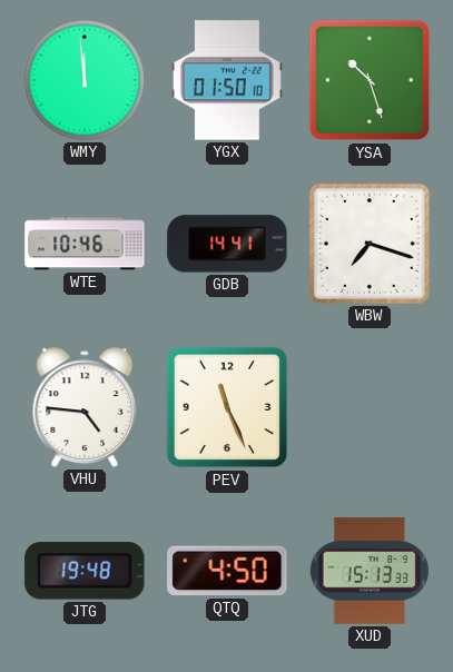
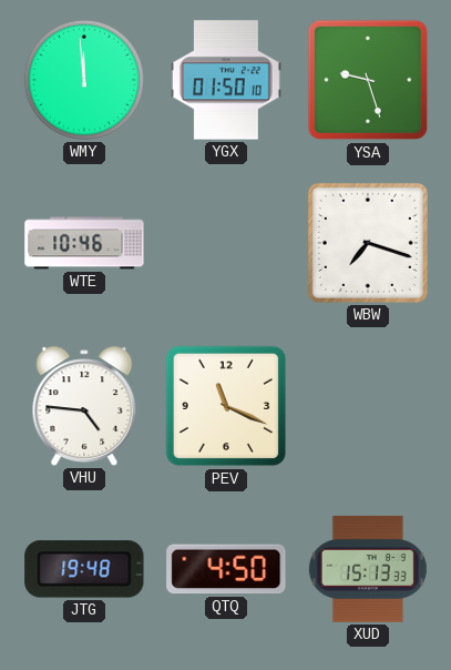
YSA: 10:27 -> 9:27 (368, 80)
GDB: 14:41 -> none (227, 244)
PEV: 11:26 -> 11:19 (226, 406)
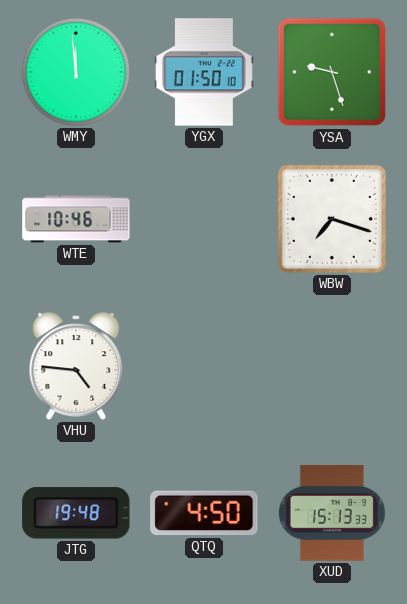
PEV: 11:19 -> none (226, 406)
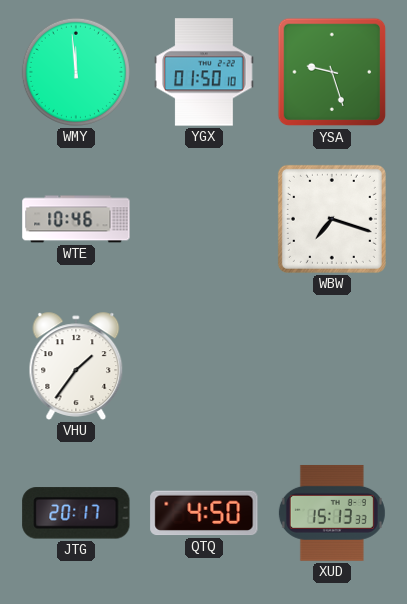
VHU: 4:46 -> 1:36 (76, 366)
JTG: 19:48 -> 20:17 (76, 513)
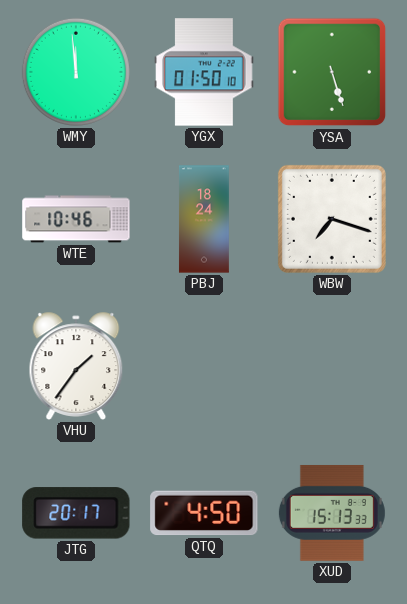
YSA: 9:27 -> 5:27 (332, 72)
PBJ: none -> 18:24 (204, 219)
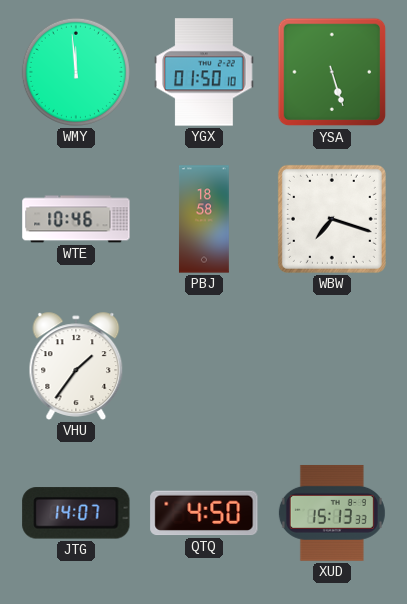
PBJ: 18:24 -> 18:58 (204, 219)
JTG: 20:17 -> 14:07 (76, 513)
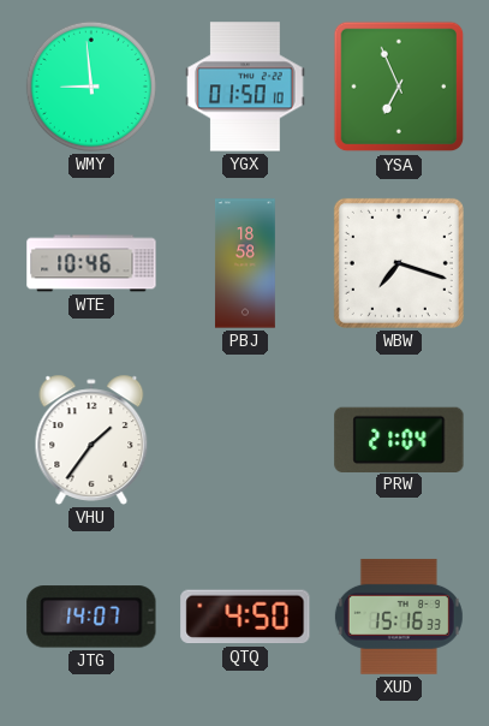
WMY: 11:59 -> 8:59 (91, 87)
YSA: 5:27 -> 6:56 (399, 87)
PRW: none -> 21:04 (399, 439)
XUD: 15:13 -> 15:16 (399, 617)
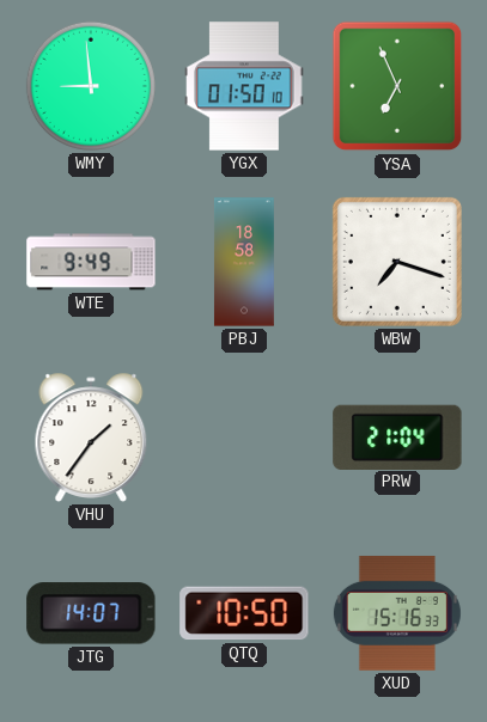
WTE: 10:46 -> 9:49 (91, 262)
QTQ: 4:50 -> 10:50 (244, 613)
